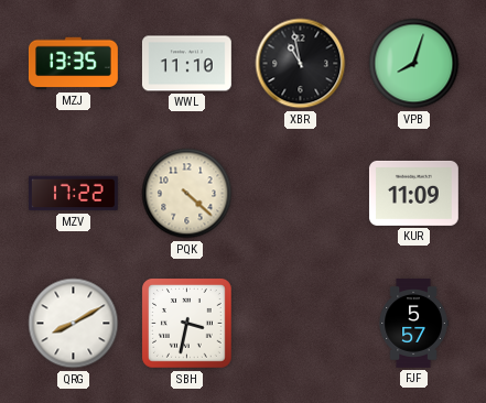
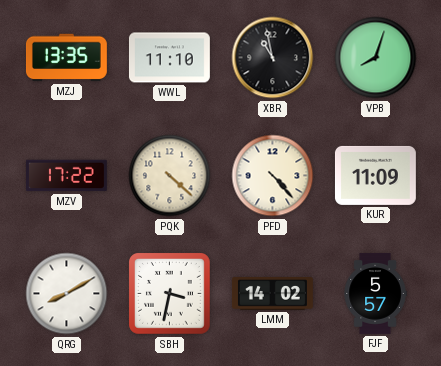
PFD: none -> 4:23 (273, 176)
LMM: none -> 14:02 (272, 294)
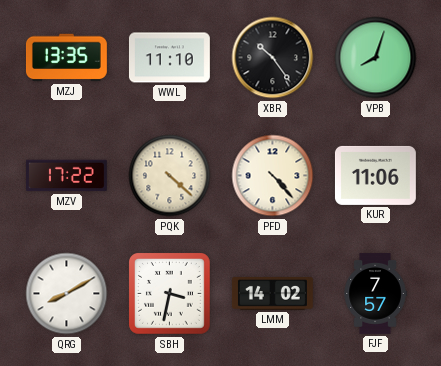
XBR: 10:58 -> 10:24 (273, 58)
KUR: 11:09 -> 11:06 (375, 175)
FJF: 5:57 -> 7:57 (375, 294)
